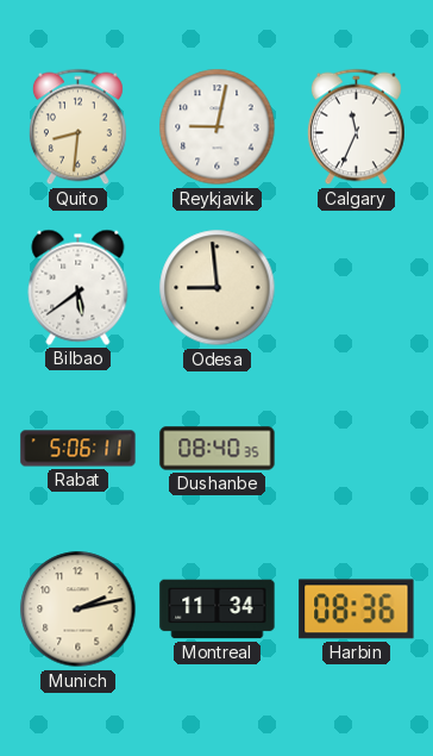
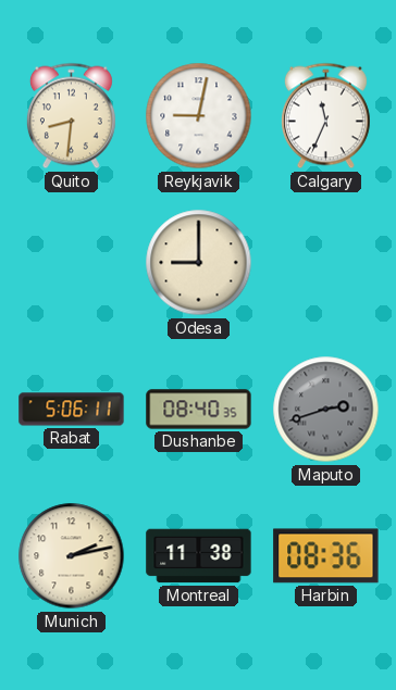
Bilbao: 5:39 -> none (79, 287)
Odesa: 8:59 -> 9:00 (199, 263)
Maputo: none -> 2:42 (326, 410)
Montreal: 11:34 -> 11:38 (199, 556)
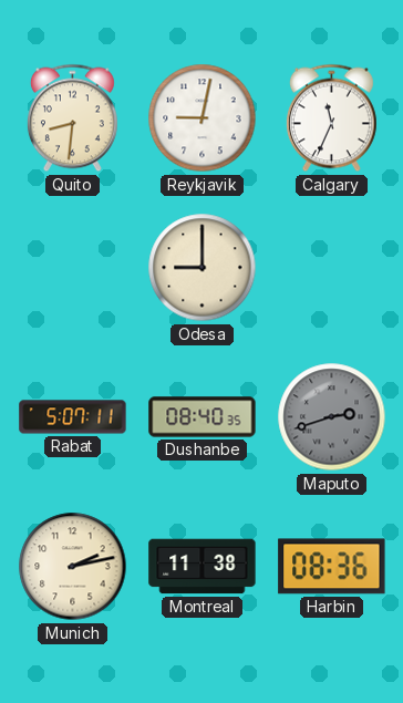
Rabat: 5:06 -> 5:07 (73, 417)
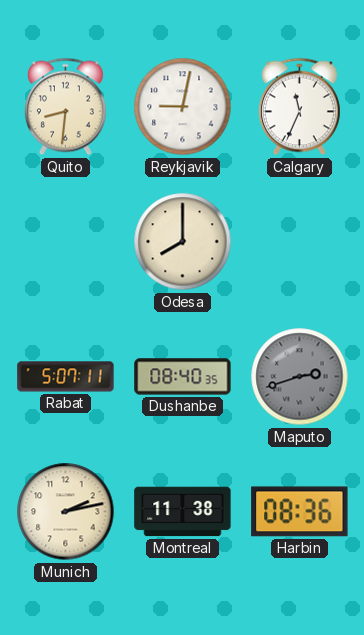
Odesa: 9:00 -> 8:00 (183, 242)
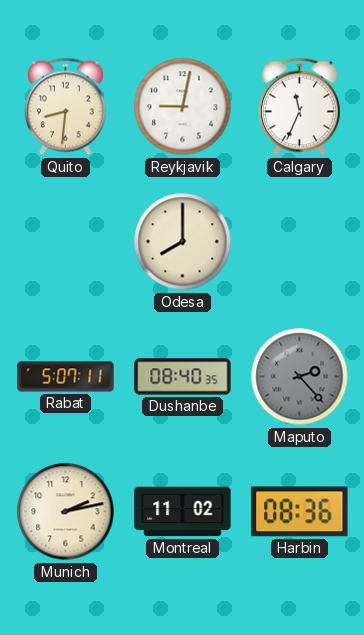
Maputo: 2:42 -> 2:23 (300, 377)
Montreal: 11:38 -> 11:02 (183, 512)
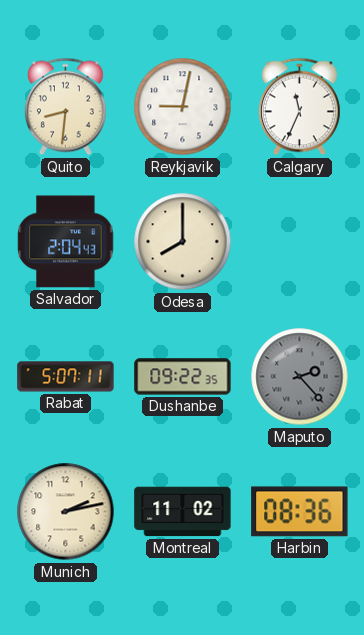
Salvador: none -> 2:04 (66, 242)
Dushanbe: 08:40 -> 09:22 (183, 377)
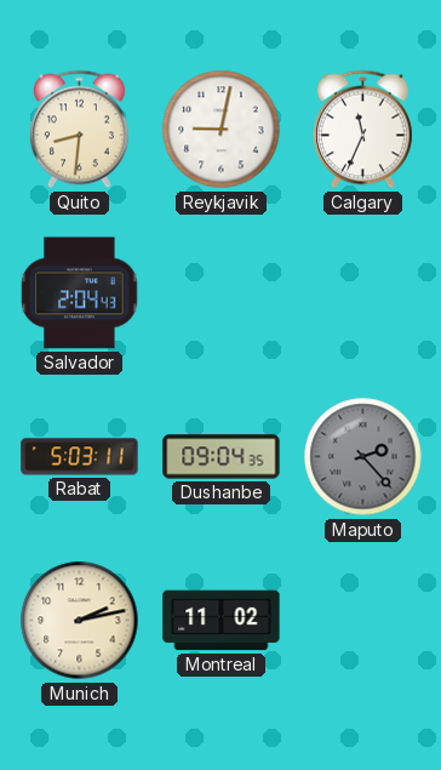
Odesa: 8:00 -> none (183, 242)
Rabat: 5:07 -> 5:03 (80, 457)
Dushanbe: 09:22 -> 09:04 (222, 457)
Harbin: 08:36 -> none (300, 512)
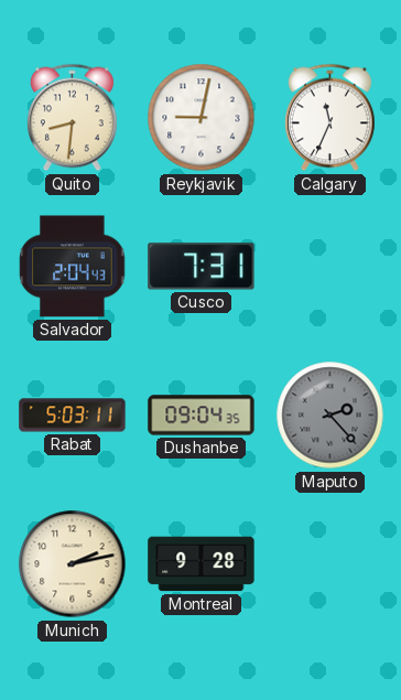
Cusco: none -> 7:31 (202, 267)
Montreal: 11:02 -> 9:28 (202, 564)
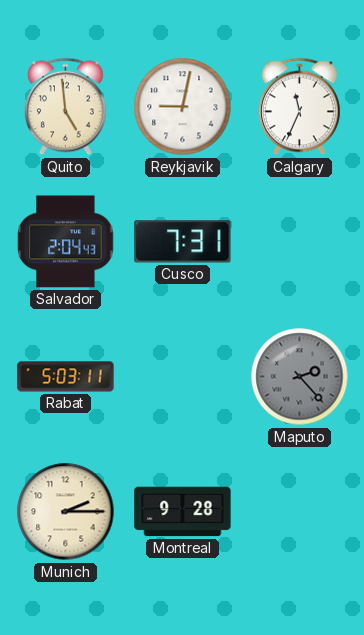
Quito: 8:31 -> 4:59 (65, 107)
Dushanbe: 09:04 -> none (202, 416)
Munich: 2:13 -> 2:15 (66, 512)
